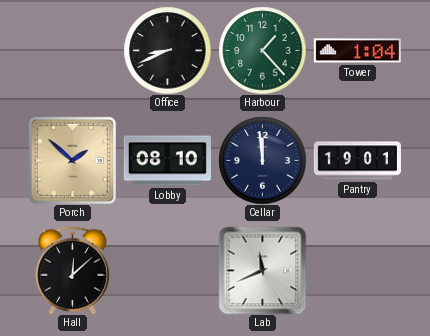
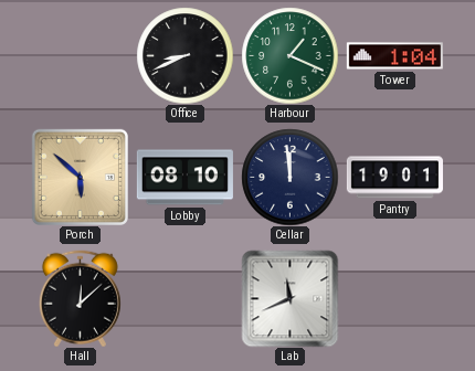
Harbour: 1:23 -> 1:19 (289, 55)
Porch: 1:52 -> 5:52 (80, 177)
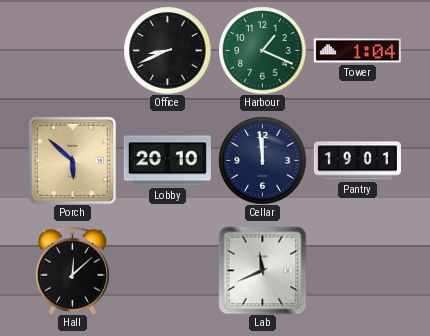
Lobby: 08:10 -> 20:10 (167, 161)
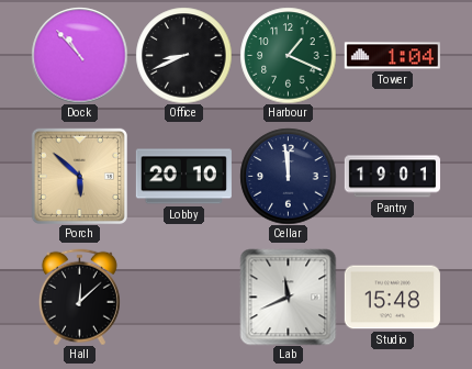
Dock: none -> 10:53 (79, 55)
Studio: none -> 15:48 (392, 298)
